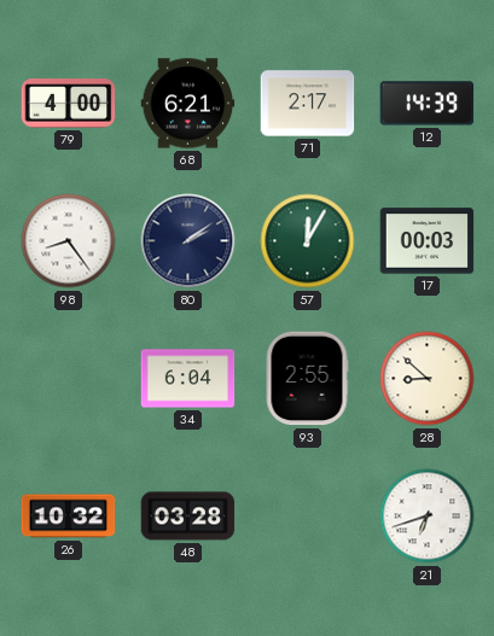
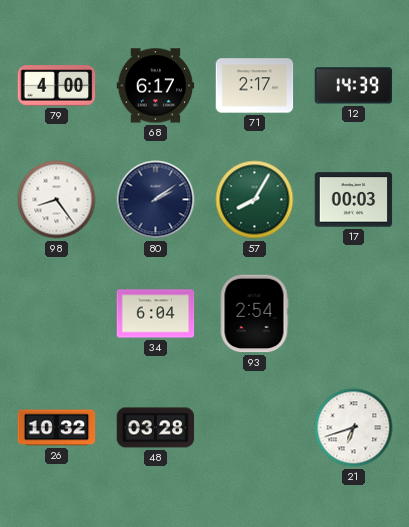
68: 6:21 -> 6:17 (156, 86)
57: 12:05 -> 8:05 (255, 200)
93: 2:55 -> 2:54 (254, 314)
28: 8:52 -> none (428, 379)
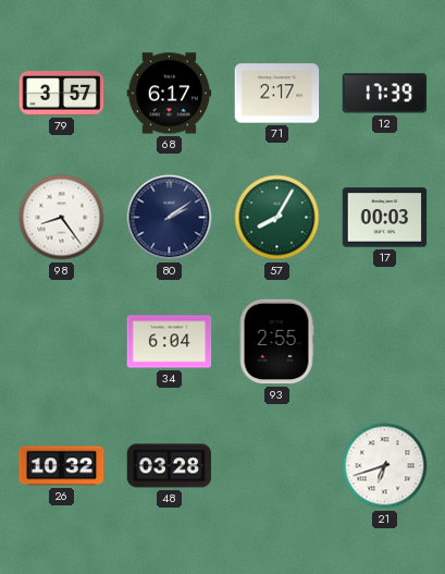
79: 4:00 -> 3:57 (62, 94)
12: 14:39 -> 17:39 (385, 94)
93: 2:54 -> 2:55 (276, 342)
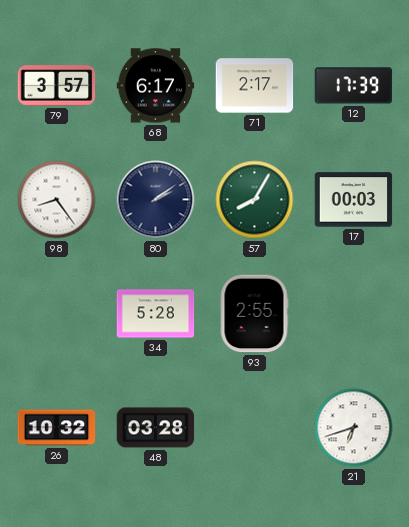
34: 6:04 -> 5:28 (156, 314)
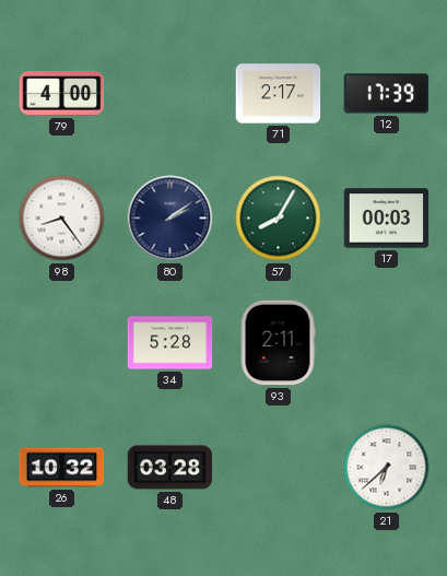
79: 3:57 -> 4:00 (62, 94)
68: 6:17 -> none (156, 86)
93: 2:55 -> 2:11 (278, 343)
21: 6:42 -> 6:38 (387, 468)
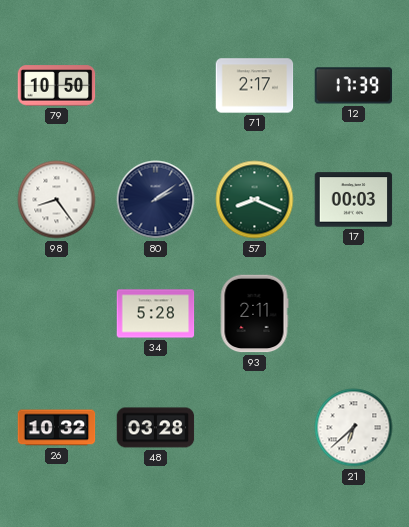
79: 4:00 -> 10:50 (57, 86)
57: 8:05 -> 8:19 (255, 200)
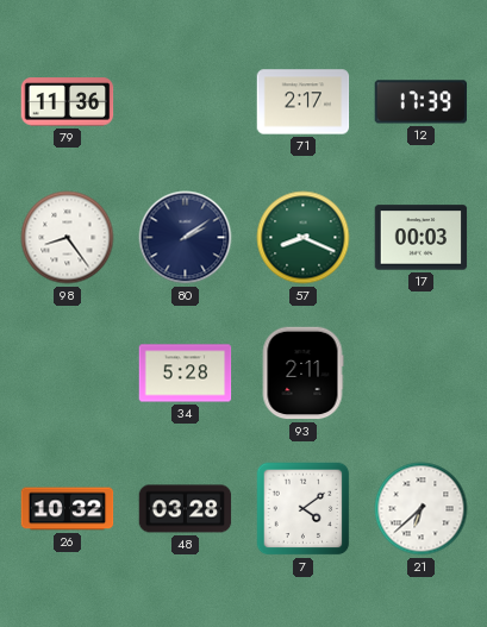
79: 10:50 -> 11:36 (68, 102)
7: none -> 4:09 (304, 509)
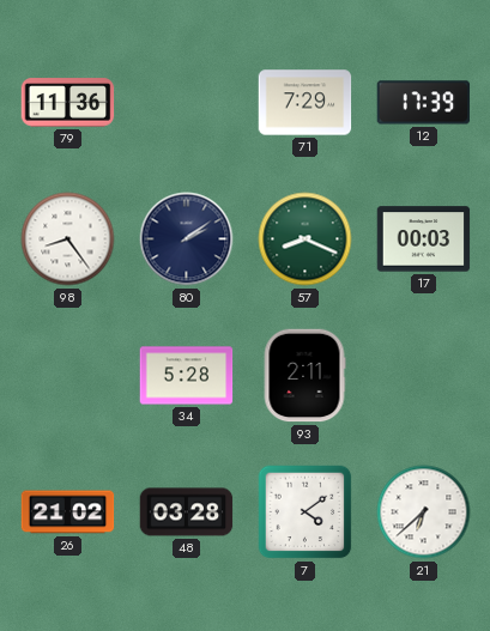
71: 2:17 -> 7:29 (306, 103)
26: 10:32 -> 21:02 (68, 512)
